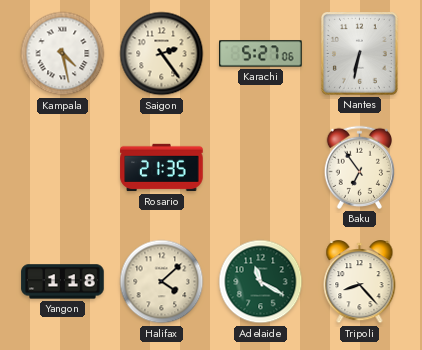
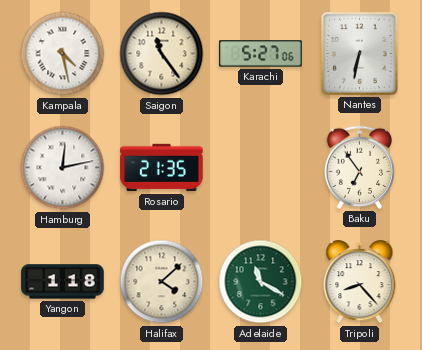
Saigon: 2:24 -> 11:24 (162, 54)
Hamburg: none -> 12:13 (63, 168)
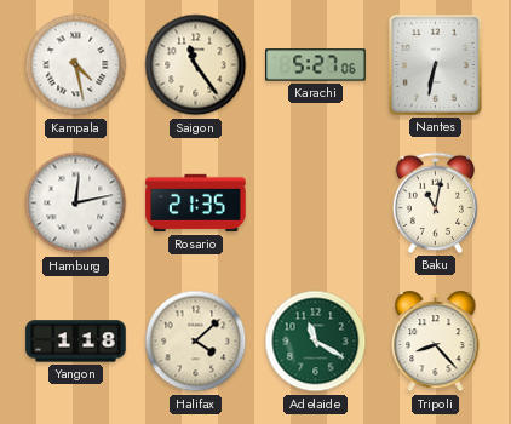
Baku: 6:54 -> 11:02 (435, 202)
